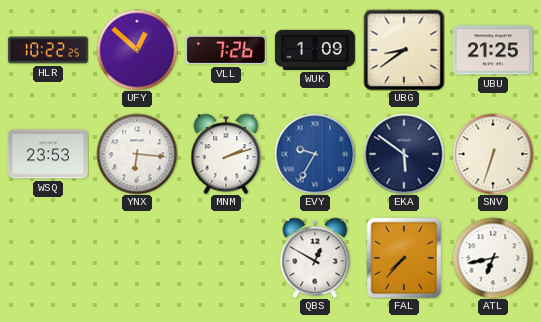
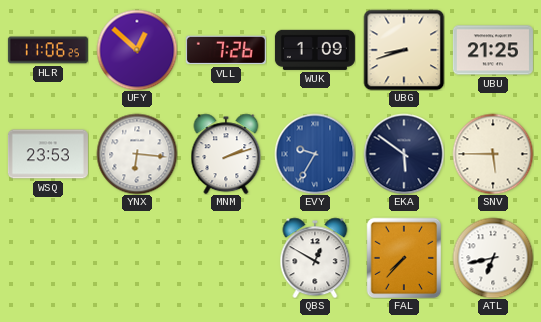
HLR: 10:22 -> 11:06 (48, 50)
UBG: 8:39 -> 8:42 (404, 50)
SNV: 6:33 -> 5:45 (493, 154)
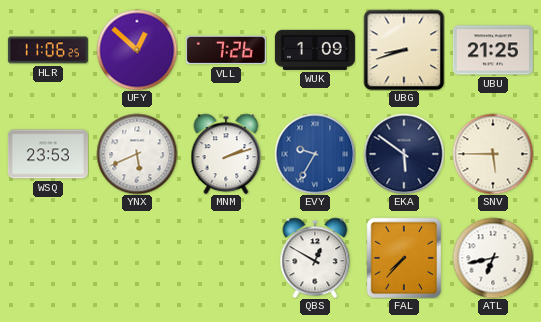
YNX: 6:16 -> 5:41 (137, 154)
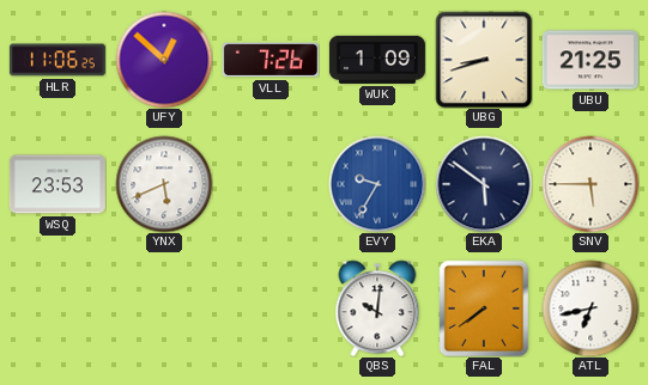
MNM: 2:12 -> none (226, 154)
QBS: 12:50 -> 10:01 (377, 308)
FAL: 7:37 -> 7:39 (484, 308)
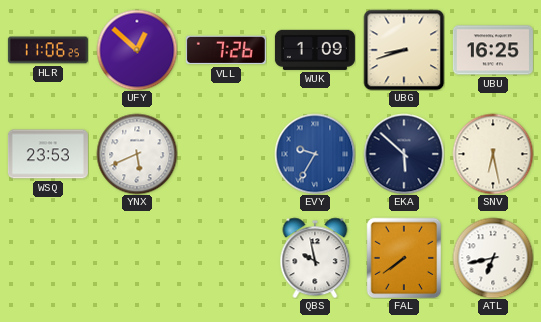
UBU: 21:25 -> 16:25 (493, 50)
EKA: 5:51 -> 5:52 (404, 154)
SNV: 5:45 -> 6:28 (493, 154)
QBS: 10:01 -> 9:58 (315, 258)
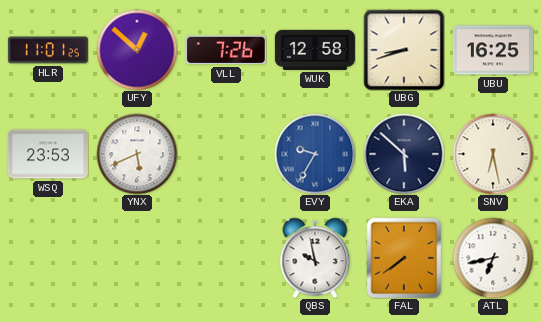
HLR: 11:06 -> 11:01 (48, 50)
WUK: 1:09 -> 12:58 (315, 50)
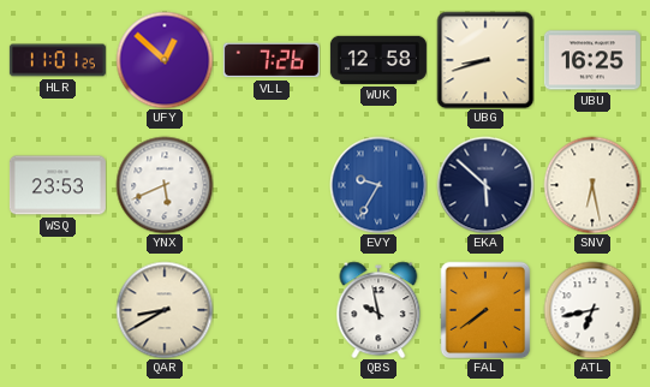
QAR: none -> 8:40 (165, 310)
